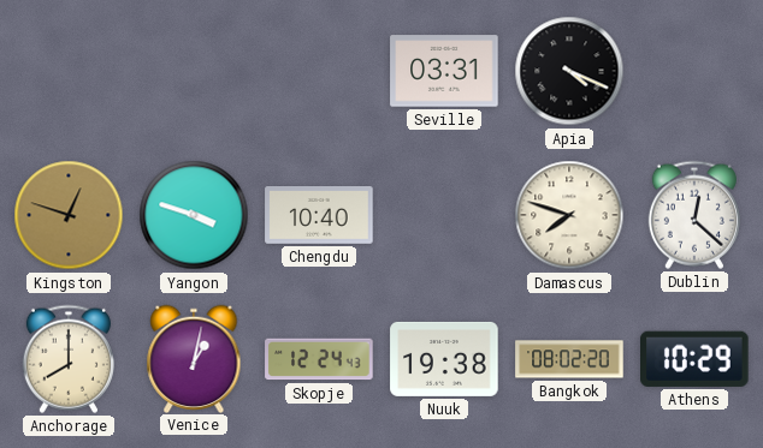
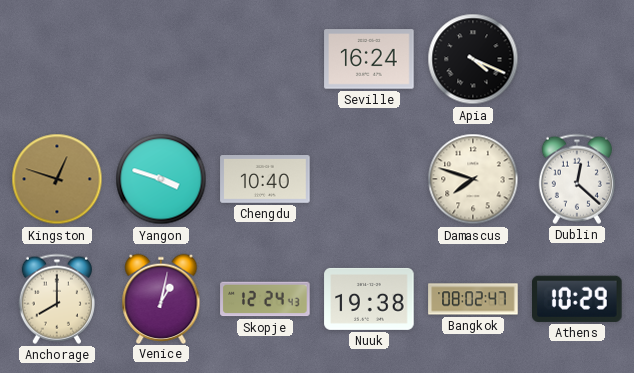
Seville: 03:31 -> 16:24 (369, 59)
Bangkok: 08:02:20 -> 08:02:47 (473, 299)
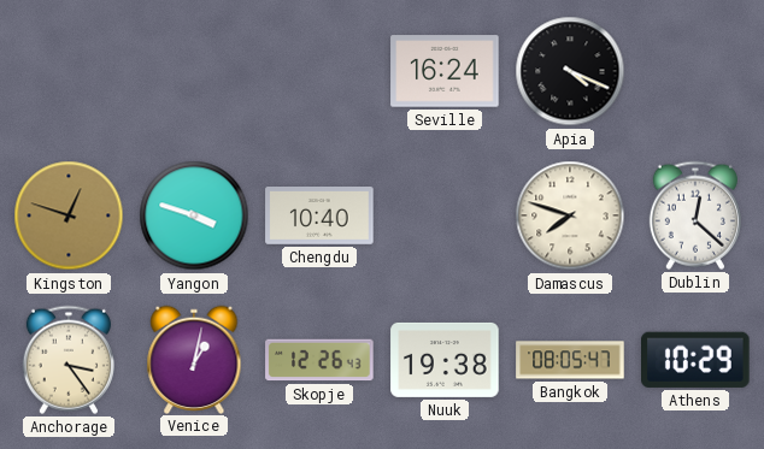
Anchorage: 8:00 -> 3:24 (69, 360)
Skopje: 12:24 -> 12:26 (319, 360)
Bangkok: 08:02 -> 08:05 (570, 360)
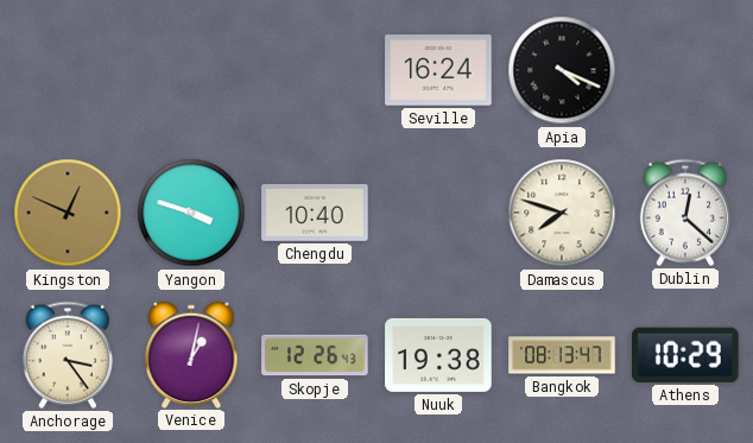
Kingston: 12:48 -> 12:49 (68, 213)
Bangkok: 08:05 -> 08:13 (562, 355)
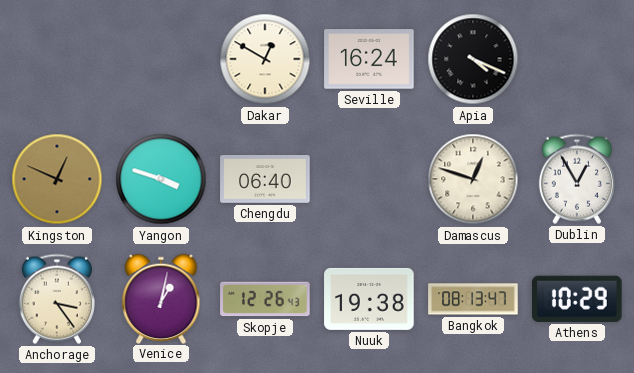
Dakar: none -> 12:50 (265, 59)
Chengdu: 10:40 -> 06:40 (265, 180)
Damascus: 7:48 -> 12:48 (473, 179)
Dublin: 12:22 -> 12:55 (577, 179)
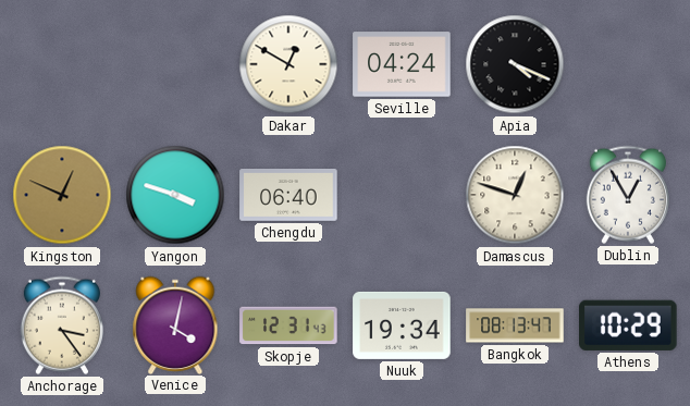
Seville: 16:24 -> 04:24 (402, 64)
Venice: 1:02 -> 4:02 (175, 324)
Skopje: 12:26 -> 12:31 (288, 325)
Nuuk: 19:38 -> 19:34 (402, 325)
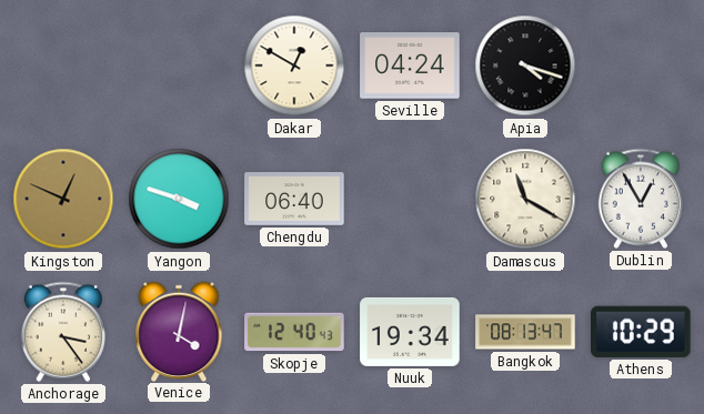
Apia: 4:19 -> 4:18 (525, 65)
Damascus: 12:48 -> 11:20 (525, 199)
Skopje: 12:31 -> 12:40 (294, 332)
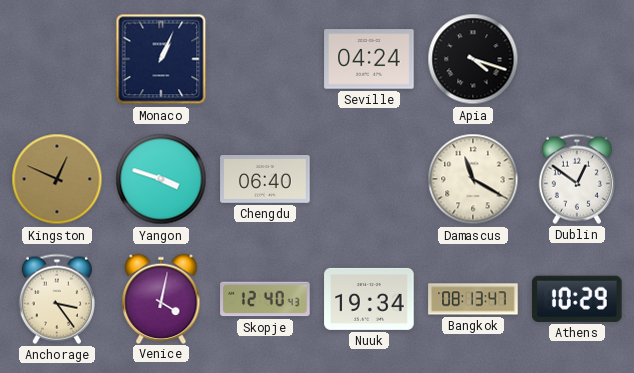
Monaco: none -> 1:04 (161, 59)
Dakar: 12:50 -> none (294, 65)
Dublin: 12:55 -> 12:51 (577, 179)
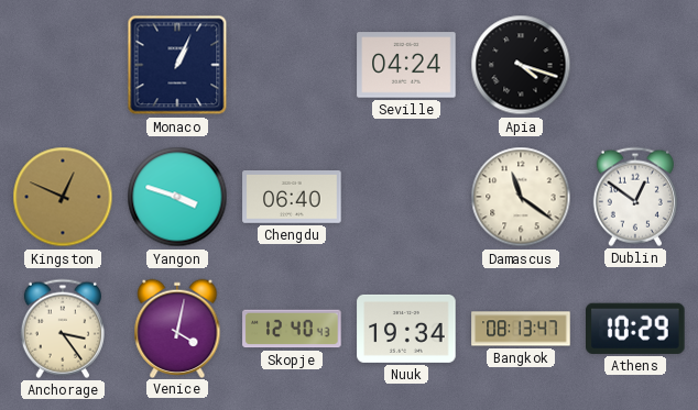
Damascus: 11:20 -> 11:21 (521, 197)
